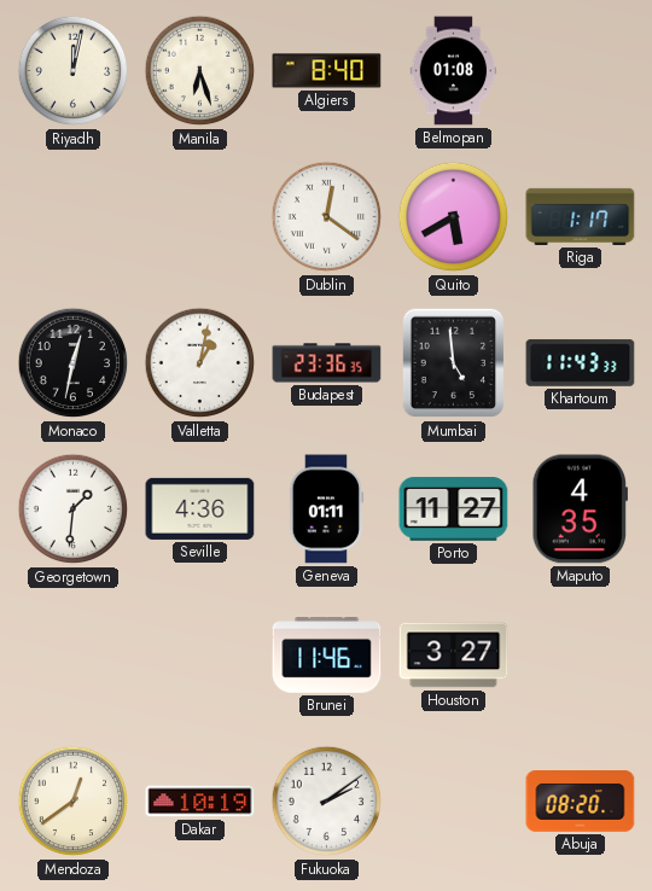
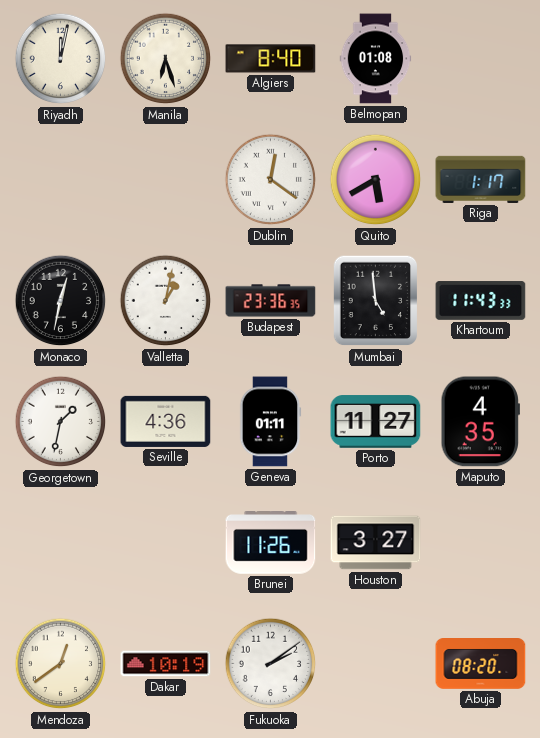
Georgetown: 1:31 -> 1:32 (61, 422)
Brunei: 11:46 -> 11:26 (271, 543)
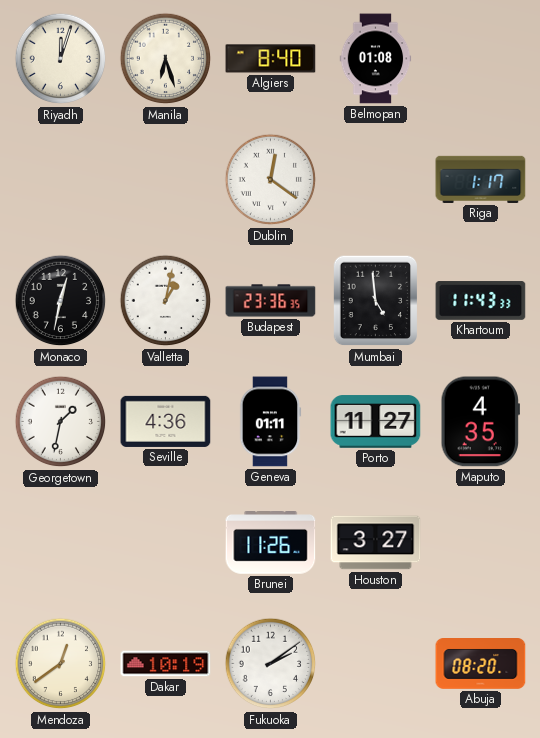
Riyadh: 12:02 -> 12:03 (61, 59)
Quito: 5:40 -> none (376, 180)
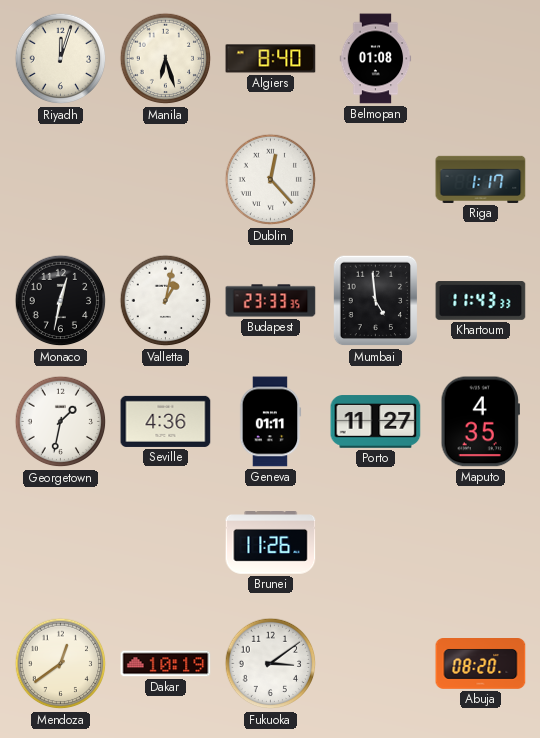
Dublin: 12:21 -> 12:23 (271, 180)
Budapest: 23:36 -> 23:33 (271, 301)
Houston: 3:27 -> none (376, 543)
Fukuoka: 2:09 -> 3:09 (271, 664)
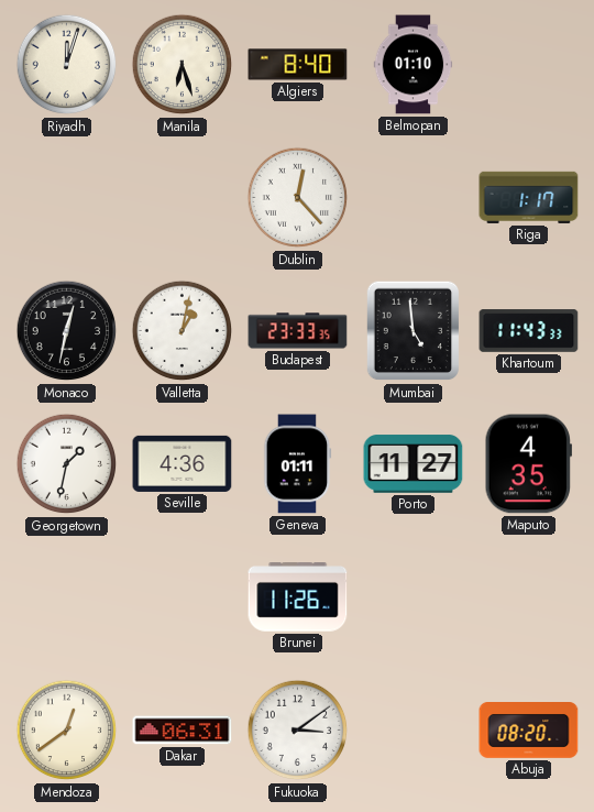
Belmopan: 01:08 -> 01:10 (414, 65)
Dakar: 10:19 -> 06:31 (183, 731)
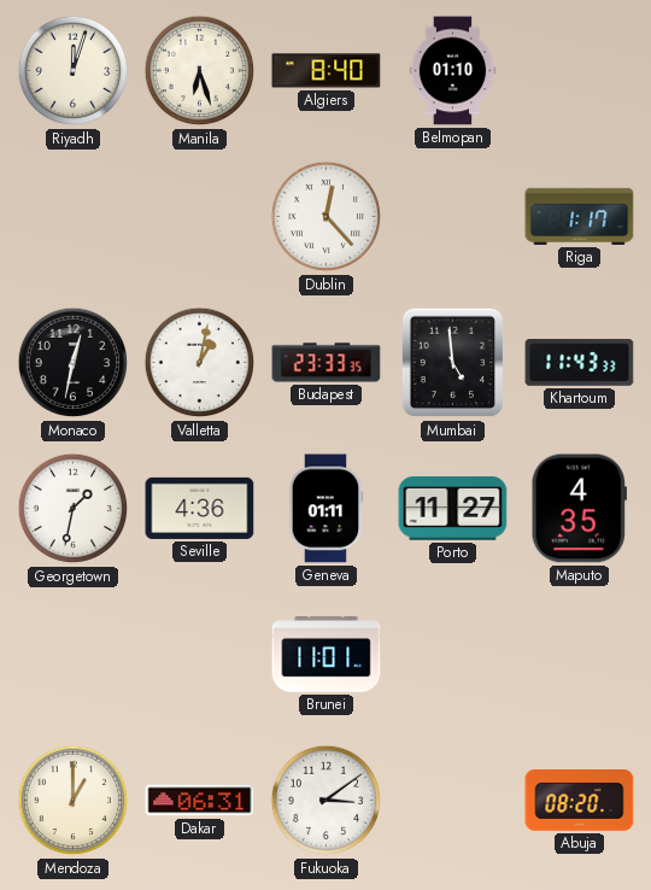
Brunei: 11:26 -> 11:01 (327, 655)
Mendoza: 12:39 -> 1:00 (74, 801)
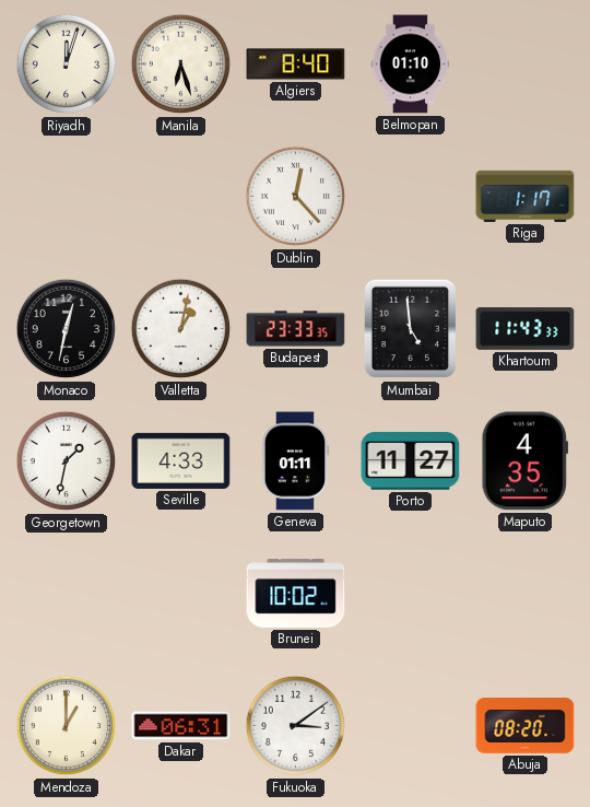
Seville: 4:36 -> 4:33 (181, 460)
Brunei: 11:01 -> 10:02 (296, 594)
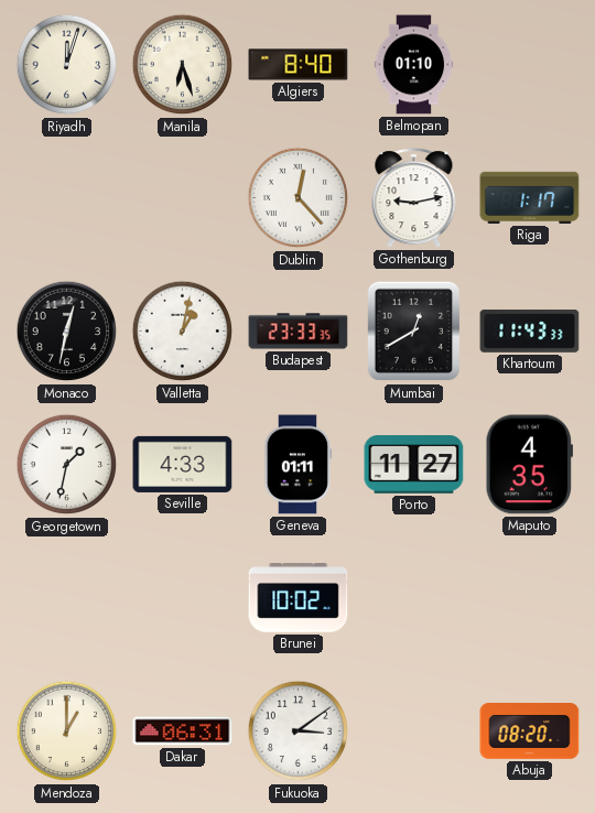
Gothenburg: none -> 9:13 (414, 198)
Mumbai: 4:59 -> 12:40 (414, 332)
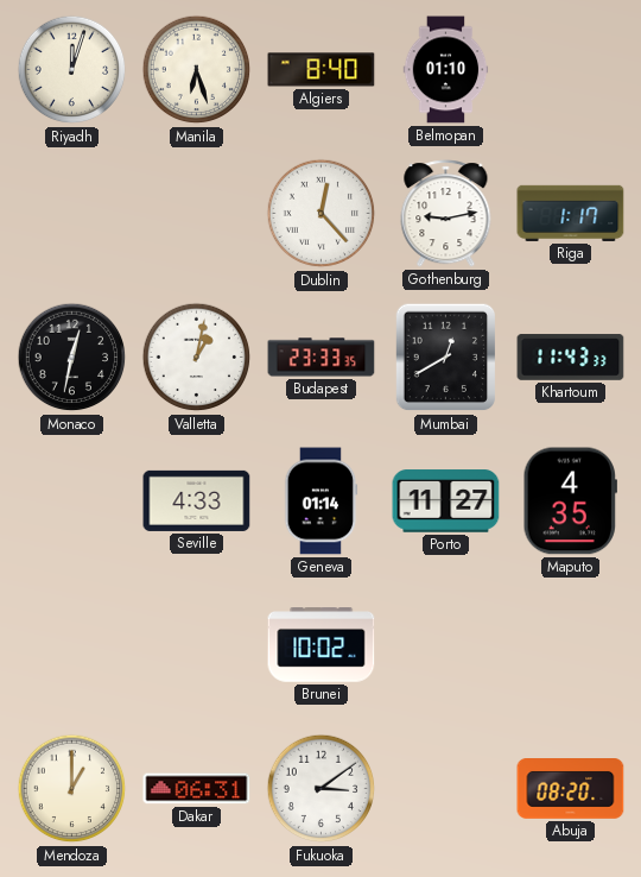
Georgetown: 1:32 -> none (67, 465)
Geneva: 01:11 -> 01:14 (320, 501)
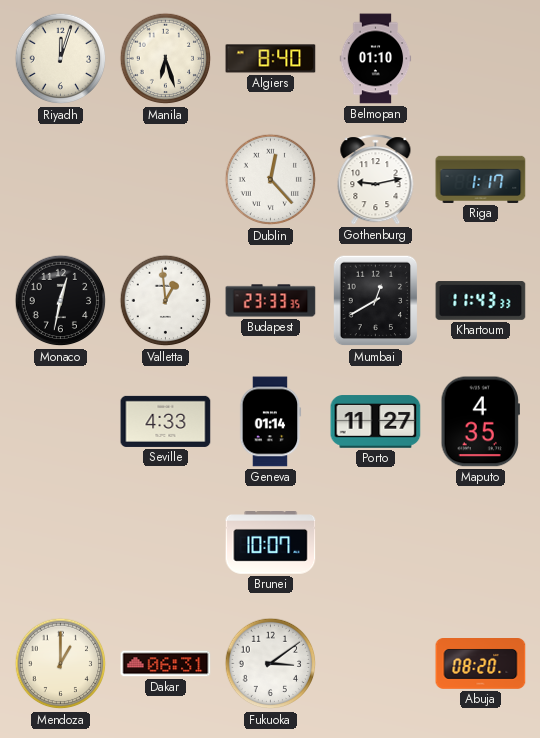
Valletta: 1:02 -> 12:59 (166, 301)
Brunei: 10:02 -> 10:07 (271, 543)
